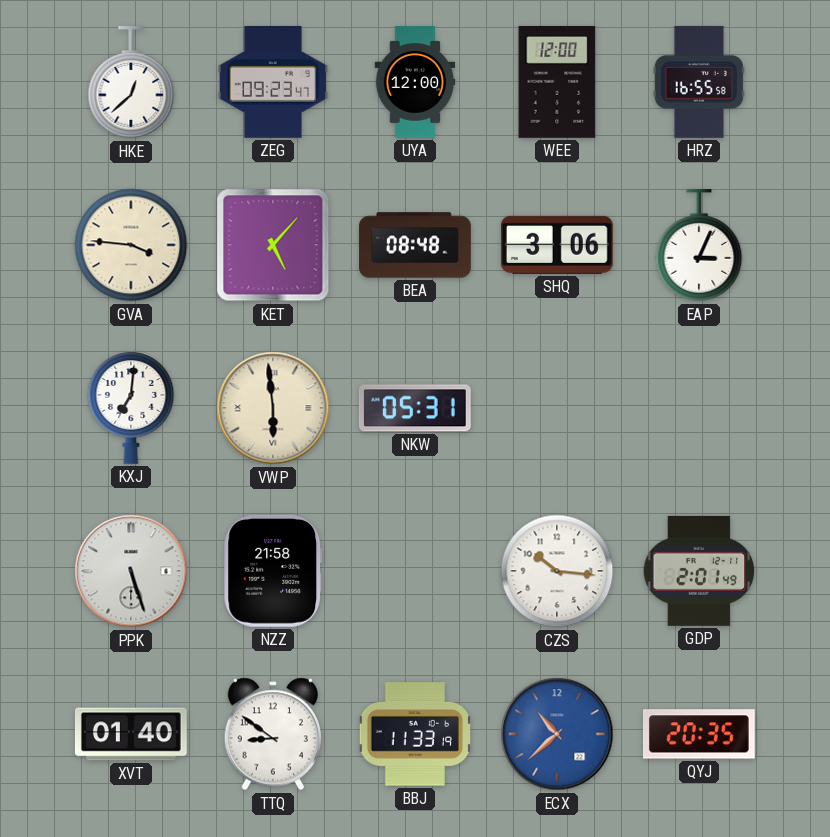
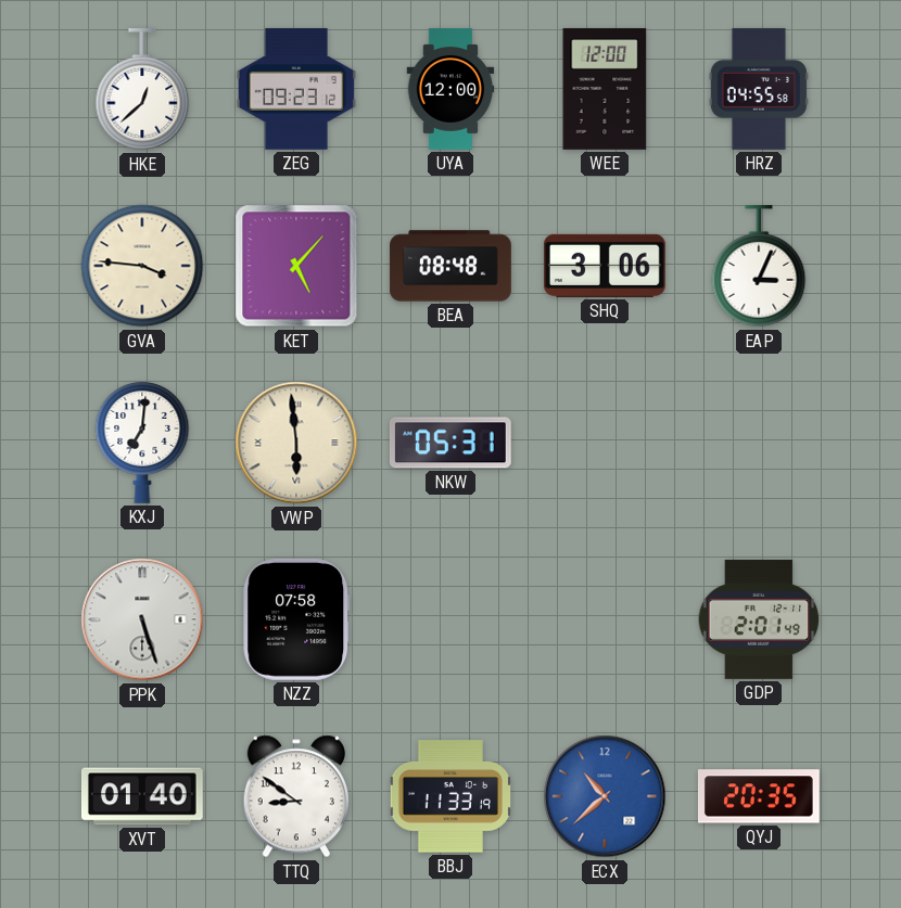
ZEG: 09:23:47 -> 09:23:12 (296, 89)
HRZ: 16:55 -> 04:55 (759, 89)
NZZ: 21:58 -> 07:58 (296, 619)
CZS: 10:16 -> none (557, 571)
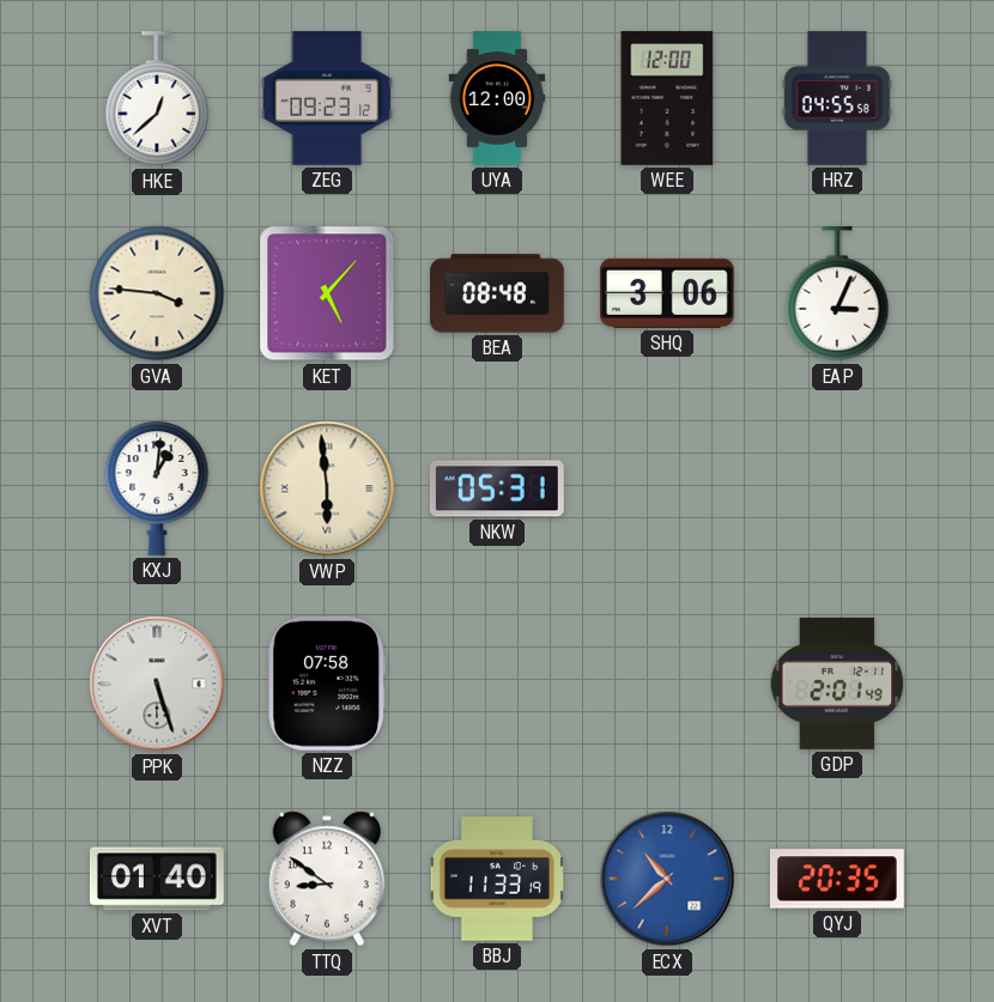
KXJ: 7:01 -> 1:01 (157, 488)
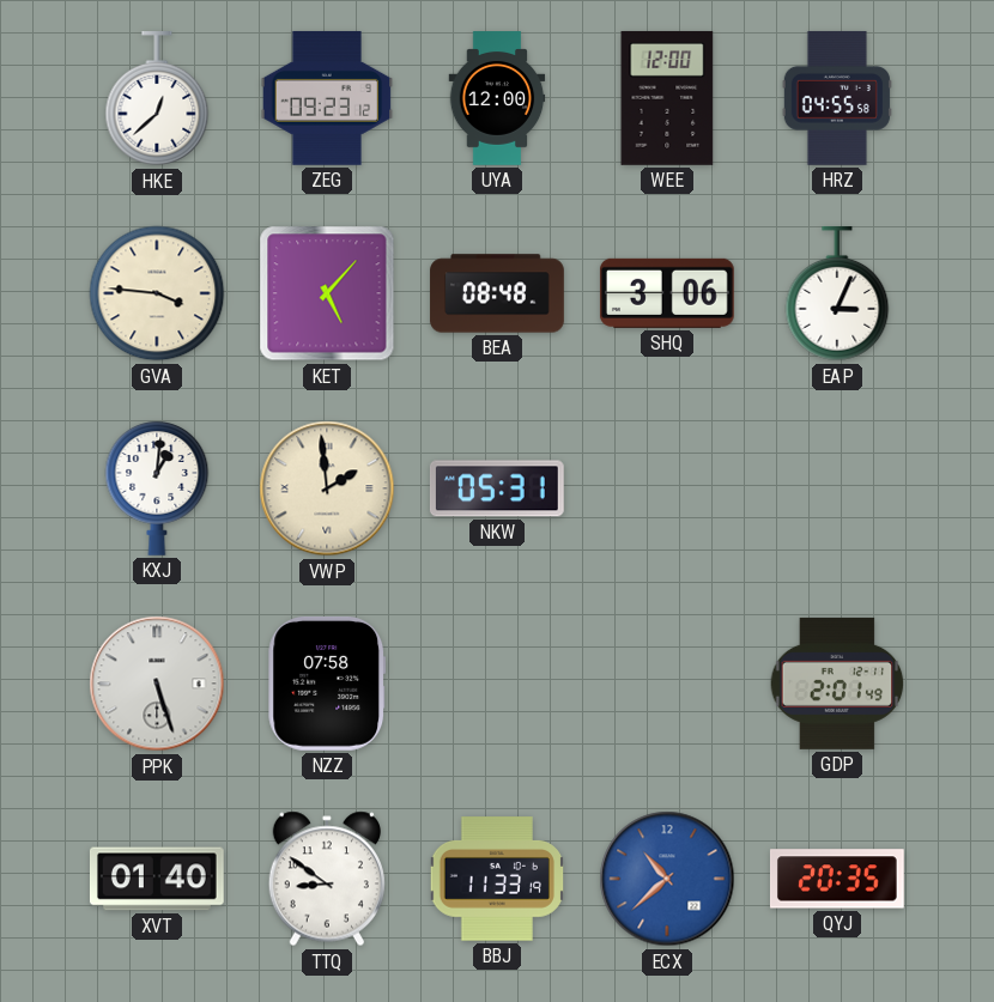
VWP: 5:59 -> 1:59 (327, 488)
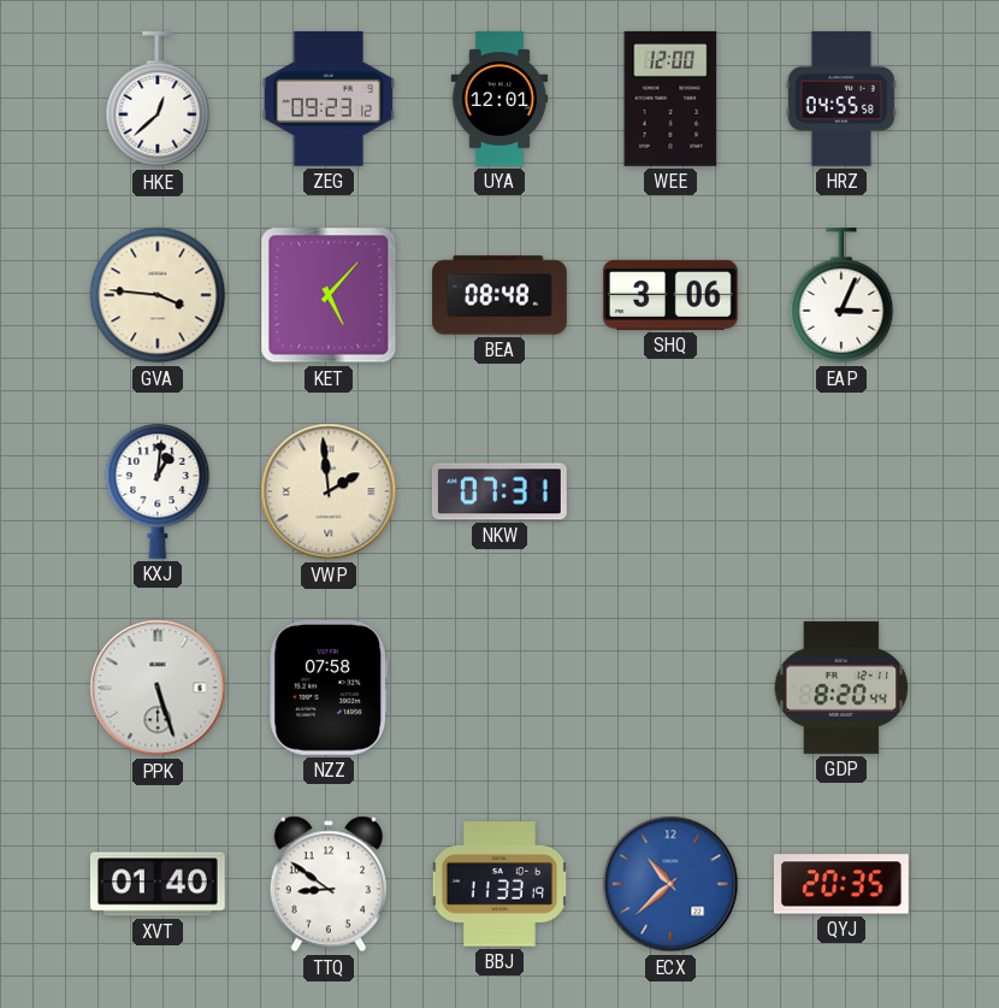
UYA: 12:00 -> 12:01 (499, 99)
NKW: 05:31 -> 07:31 (499, 491)
GDP: 2:01 -> 8:20 (841, 688)
